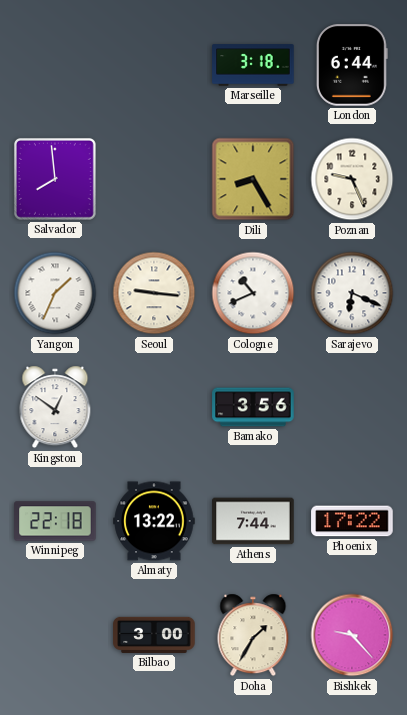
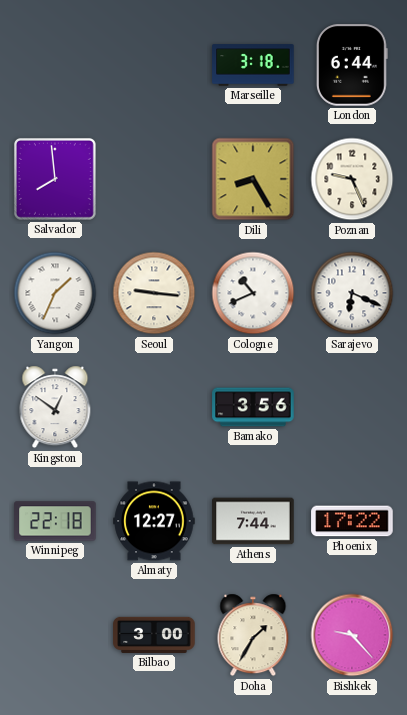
Almaty: 13:22 -> 12:27 (154, 521)
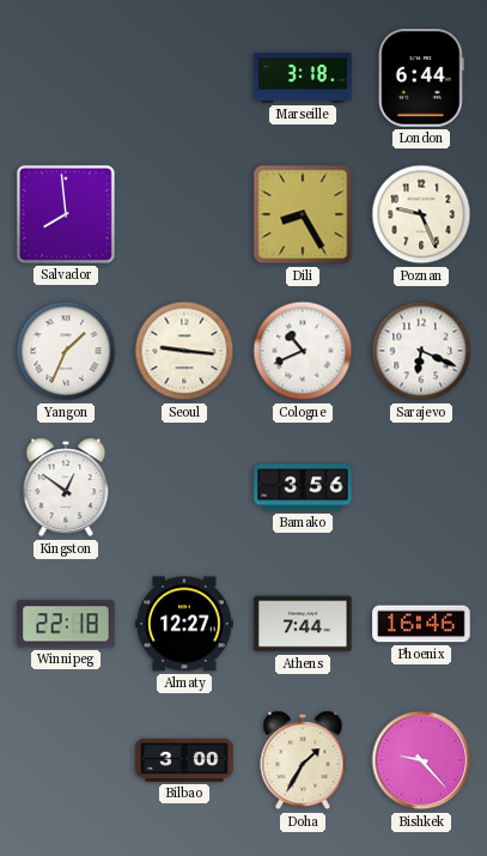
Phoenix: 17:22 -> 16:46 (421, 624)
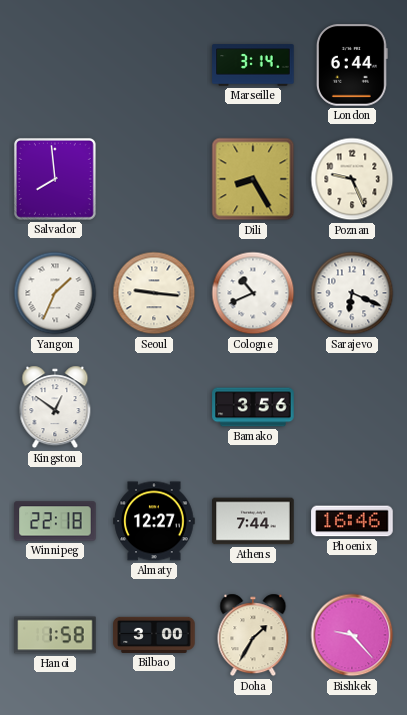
Marseille: 3:18 -> 3:14 (253, 65)
Hanoi: none -> 1:58 (55, 635)
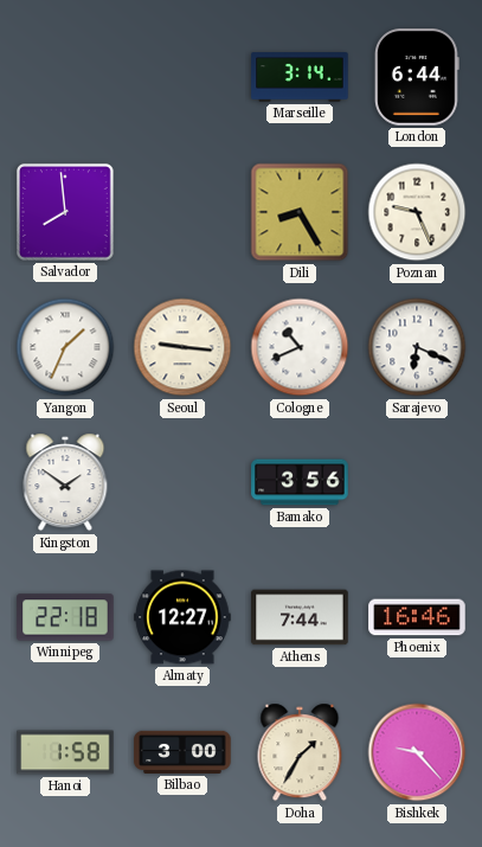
Kingston: 12:51 -> 1:51 (65, 482)
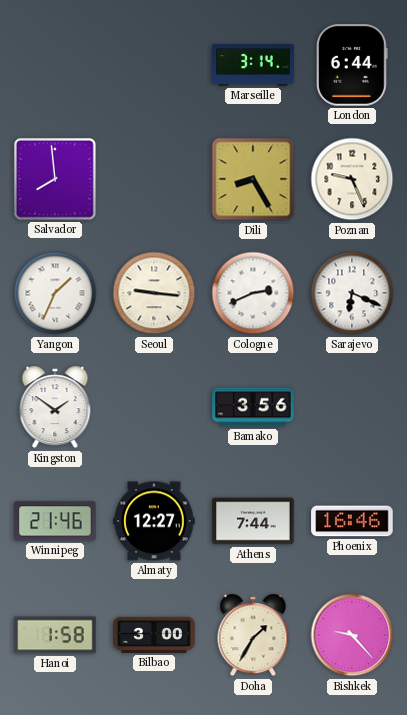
Cologne: 10:41 -> 2:41 (253, 293)
Winnipeg: 22:18 -> 21:46 (55, 521)
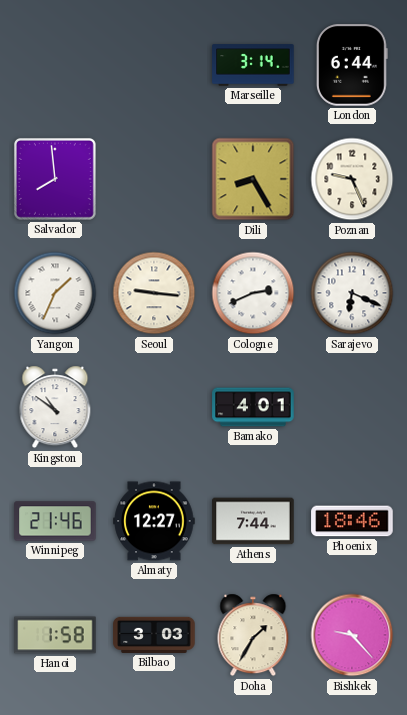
Kingston: 1:51 -> 10:51 (55, 407)
Bamako: 3:56 -> 4:01 (253, 407)
Phoenix: 16:46 -> 18:46 (352, 521)
Bilbao: 3:00 -> 3:03 (154, 635)
